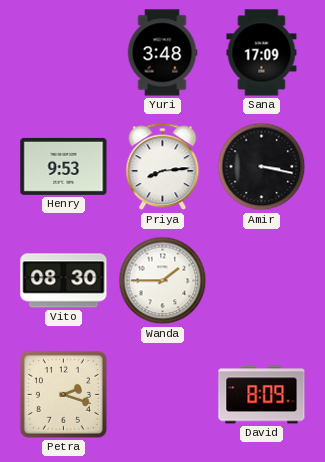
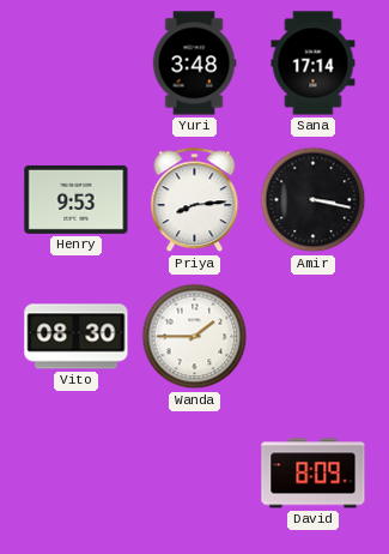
Sana: 17:09 -> 17:14 (314, 64)
Petra: 2:18 -> none (63, 394)
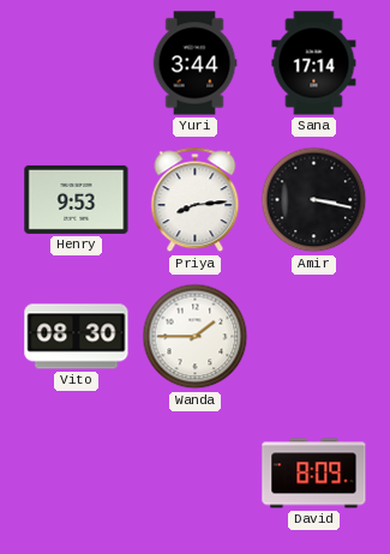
Yuri: 3:48 -> 3:44 (194, 64)
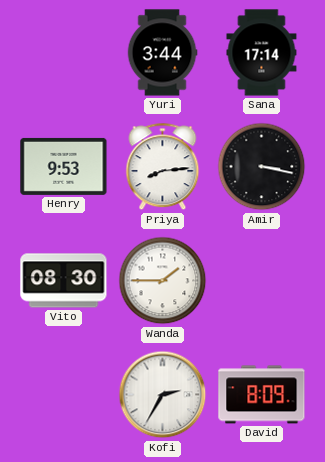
Kofi: none -> 2:35 (163, 395)
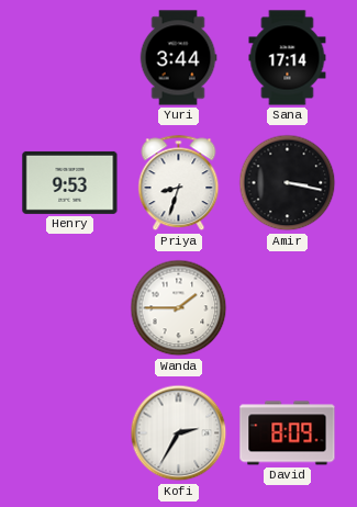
Priya: 8:14 -> 8:33 (179, 183)
Vito: 08:30 -> none (64, 281)
